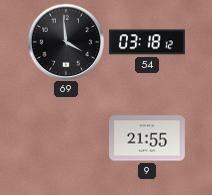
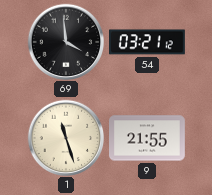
54: 03:18 -> 03:21 (148, 42)
1: none -> 11:27 (66, 138)
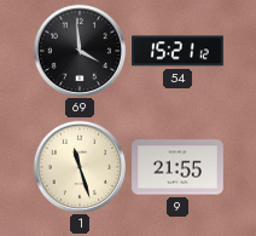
54: 03:21 -> 15:21 (179, 51)
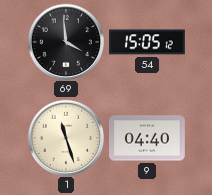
54: 15:21 -> 15:05 (148, 42)
9: 21:55 -> 04:40 (148, 138)
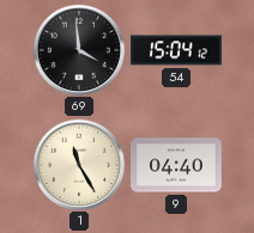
54: 15:05 -> 15:04 (177, 50)
1: 11:27 -> 11:25 (79, 165)
